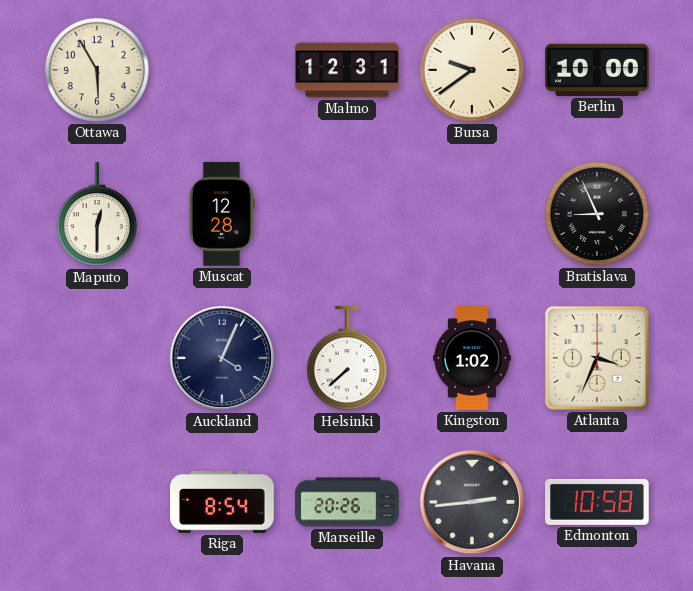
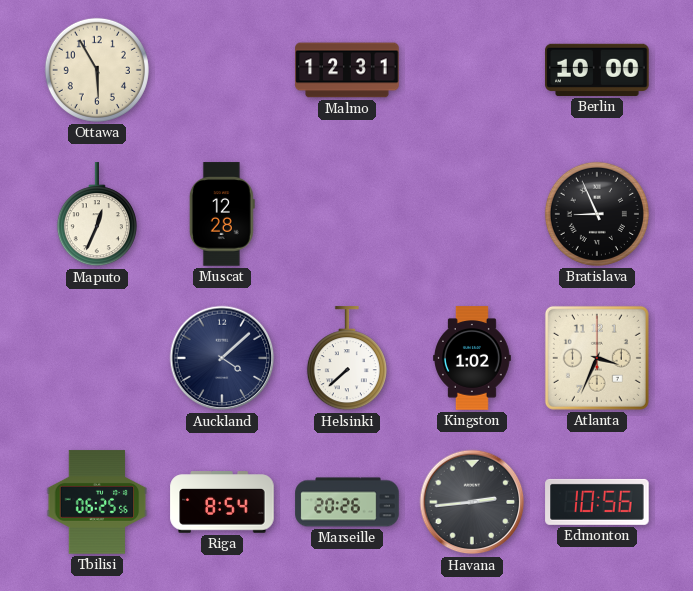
Bursa: 9:39 -> none (472, 70)
Maputo: 12:30 -> 12:34 (97, 215)
Auckland: 4:04 -> 4:08 (222, 358)
Tbilisi: none -> 06:25 (97, 502)
Edmonton: 10:58 -> 10:56 (597, 502)
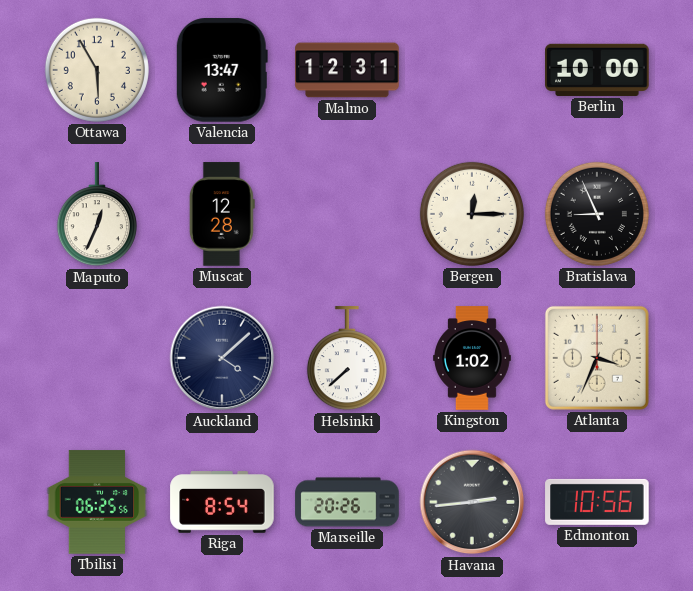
Valencia: none -> 13:47 (222, 70)
Bergen: none -> 12:15 (472, 214)
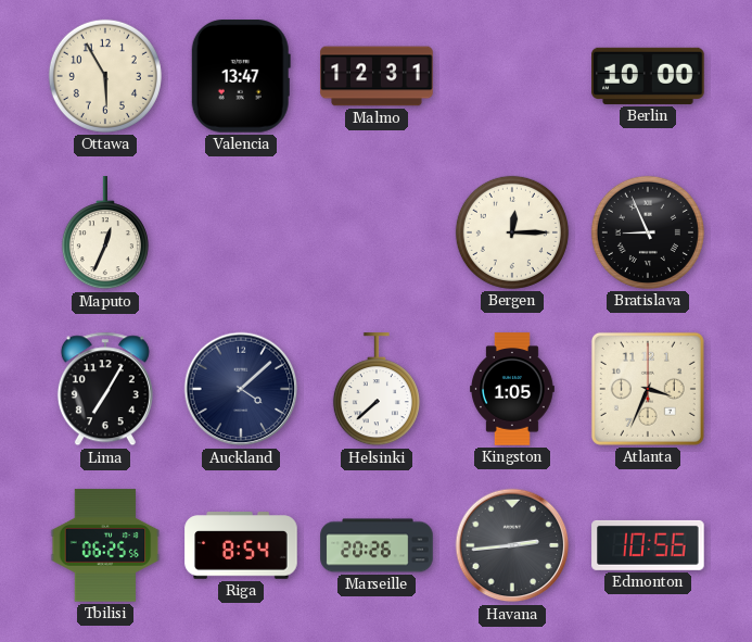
Muscat: 12:28 -> none (222, 214)
Lima: none -> 7:05 (105, 389)
Kingston: 1:02 -> 1:05 (513, 389)
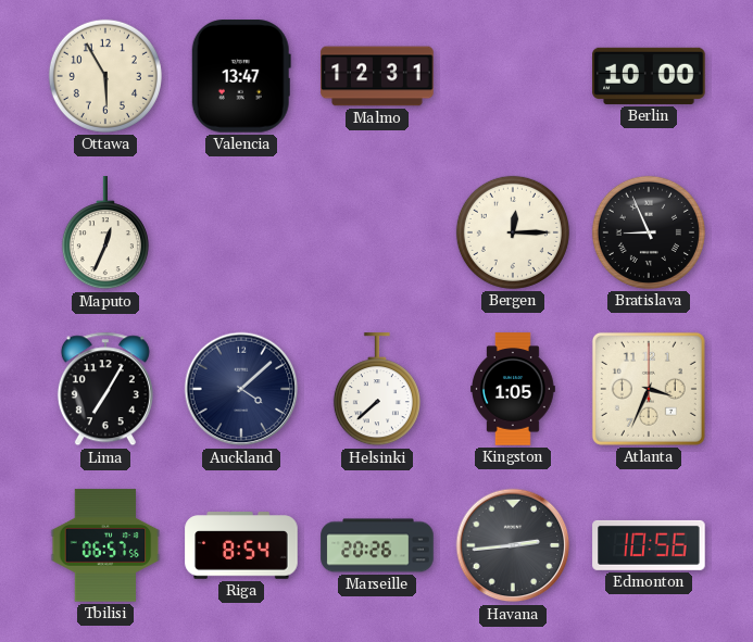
Tbilisi: 06:25 -> 06:57 (105, 545)
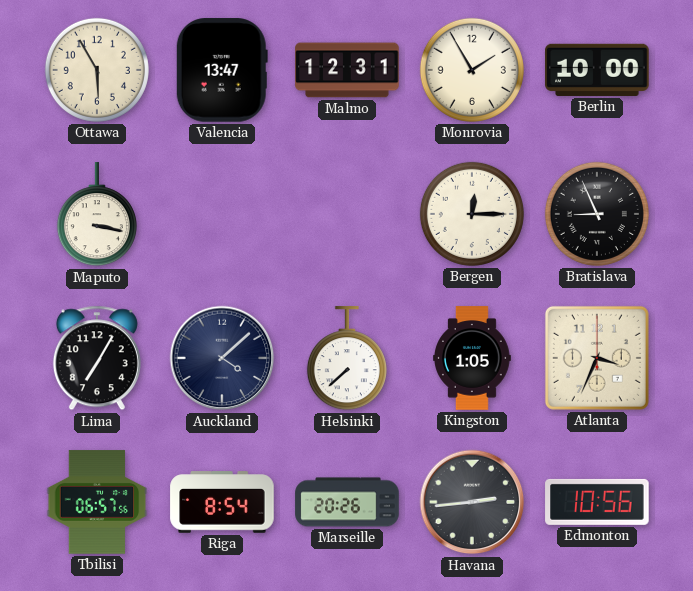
Monrovia: none -> 1:55 (472, 70)
Maputo: 12:34 -> 3:17 (97, 215)
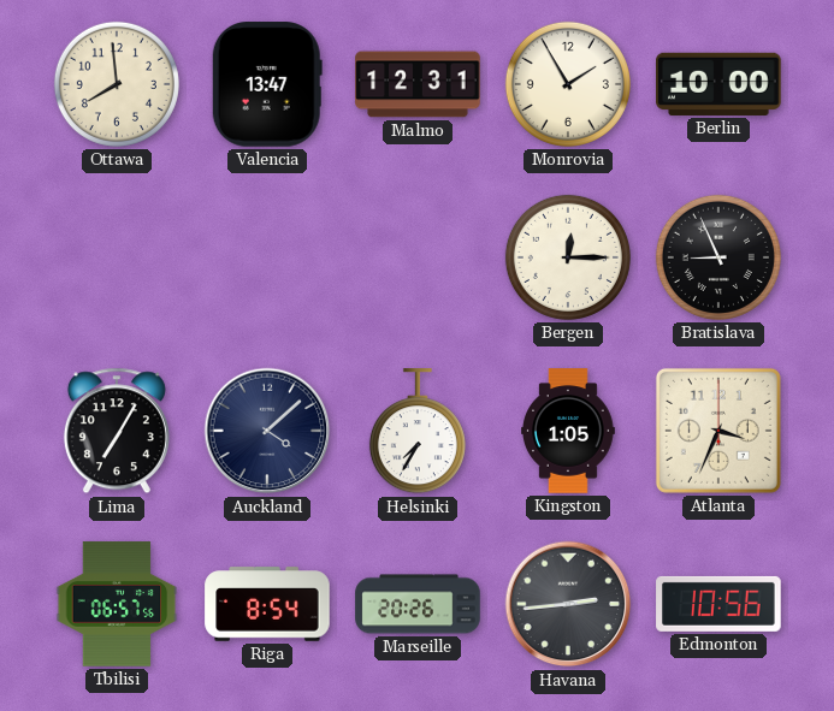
Ottawa: 5:55 -> 7:59 (117, 84)
Maputo: 3:17 -> none (97, 215)
Helsinki: 7:38 -> 7:35 (418, 432)
